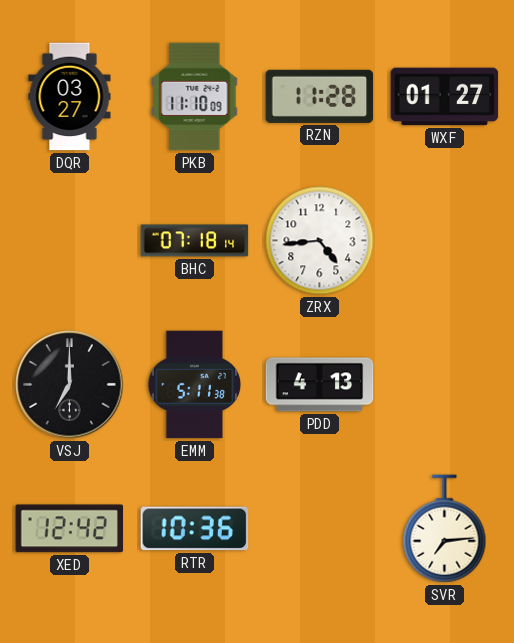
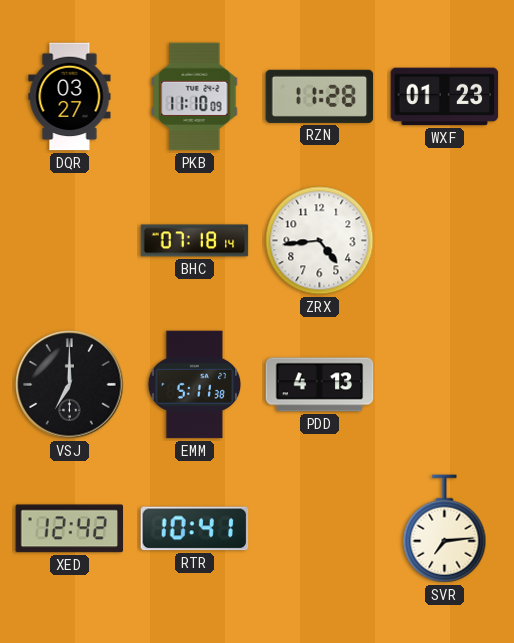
WXF: 01:27 -> 01:23 (445, 97)
RTR: 10:36 -> 10:41 (195, 529)
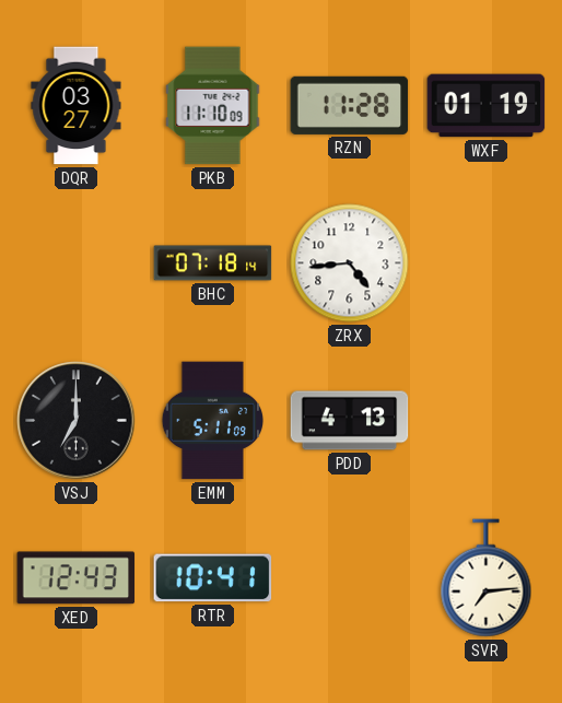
WXF: 01:23 -> 01:19 (487, 106)
EMM: 5:11:38 -> 5:11:09 (213, 421)
XED: 12:42 -> 12:43 (77, 578)
